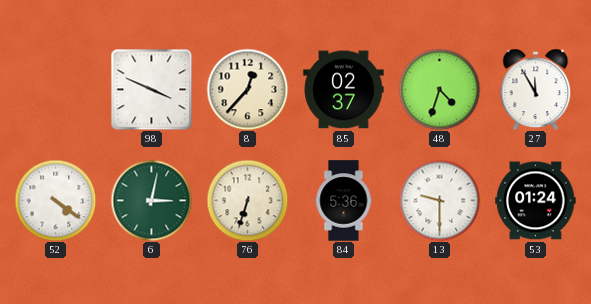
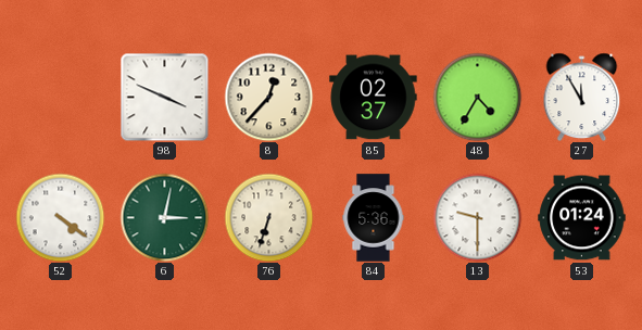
48: 4:33 -> 4:35 (477, 97)
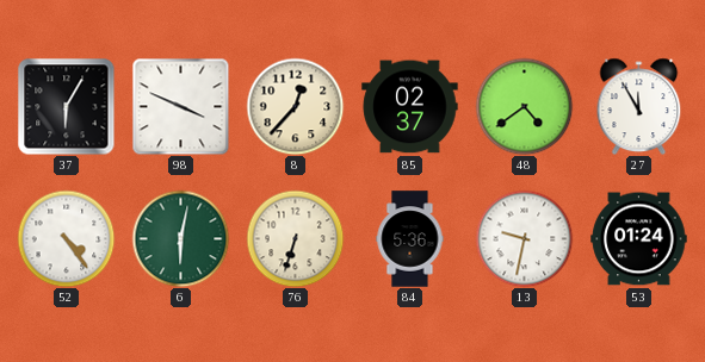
37: none -> 6:05 (66, 106)
48: 4:35 -> 4:39 (524, 106)
52: 4:21 -> 4:24 (66, 238)
6: 3:02 -> 6:02 (180, 238)
13: 9:30 -> 9:32 (524, 238)
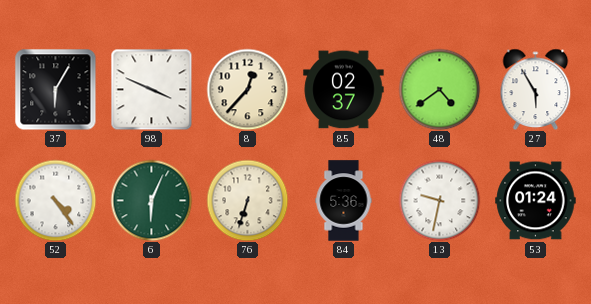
27: 11:55 -> 5:55 (536, 89)
6: 6:02 -> 6:04 (151, 200)
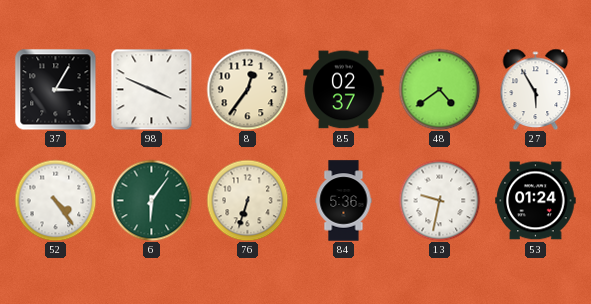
37: 6:05 -> 3:05 (55, 89)
8: 12:37 -> 12:36 (247, 89)
6: 6:04 -> 6:06 (151, 200)
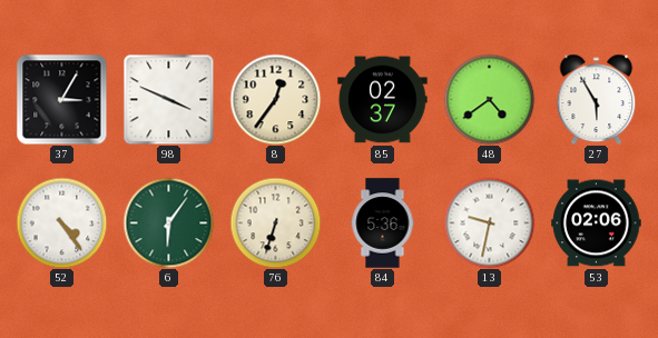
53: 01:24 -> 02:06 (597, 223)
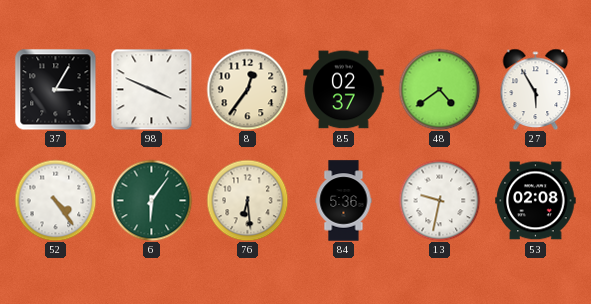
76: 6:33 -> 6:29 (247, 200)
53: 02:06 -> 02:08 (536, 201)
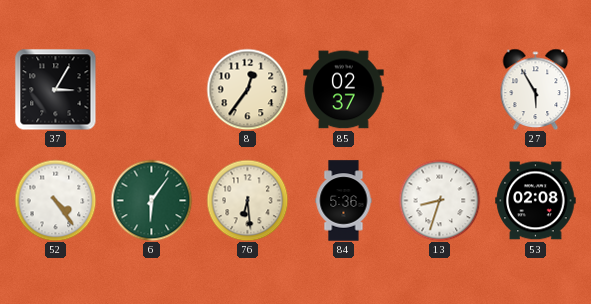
98: 3:49 -> none (151, 89)
48: 4:39 -> none (439, 89)
13: 9:32 -> 8:33 (439, 200)
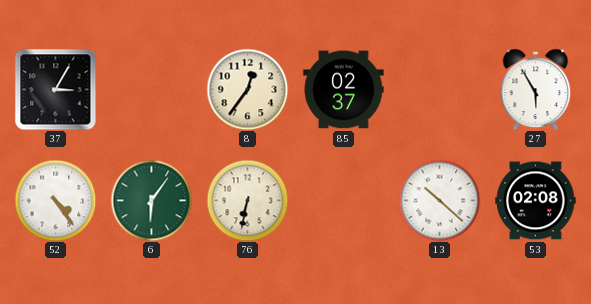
76: 6:29 -> 6:32 (247, 200)
84: 5:36 -> none (344, 201)
13: 8:33 -> 10:22 (439, 200)
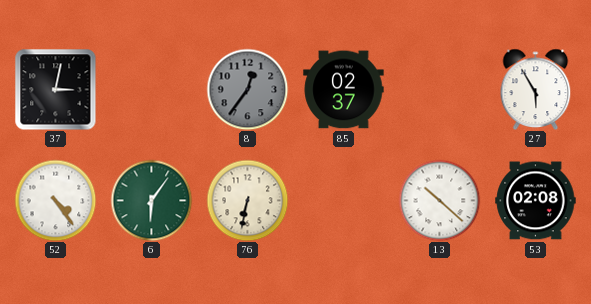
37: 3:05 -> 3:02 (55, 89)
8 dial: cream -> grey (247, 89)
